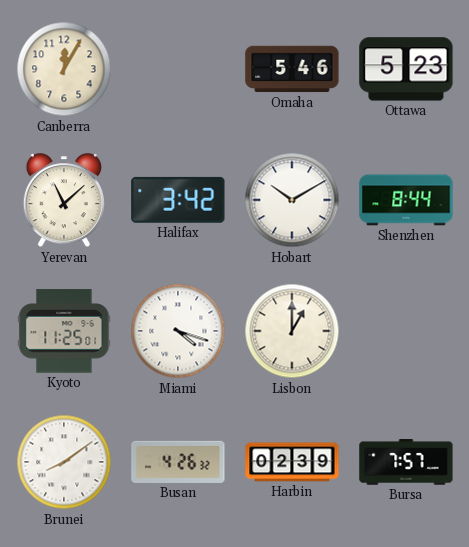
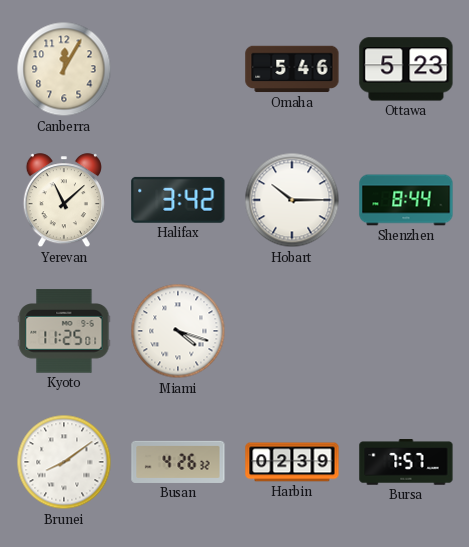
Hobart: 10:10 -> 10:15 (292, 200)
Lisbon: 1:00 -> none (292, 331)
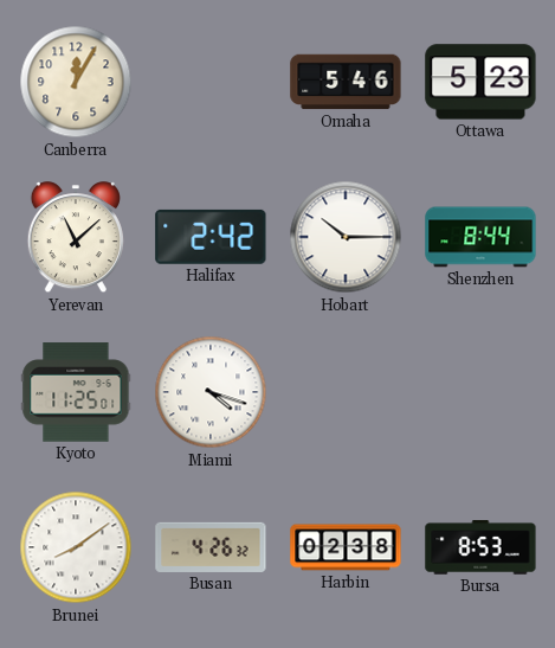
Halifax: 3:42 -> 2:42 (211, 237)
Harbin: 02:39 -> 02:38 (346, 547)
Bursa: 7:57 -> 8:53 (480, 547)
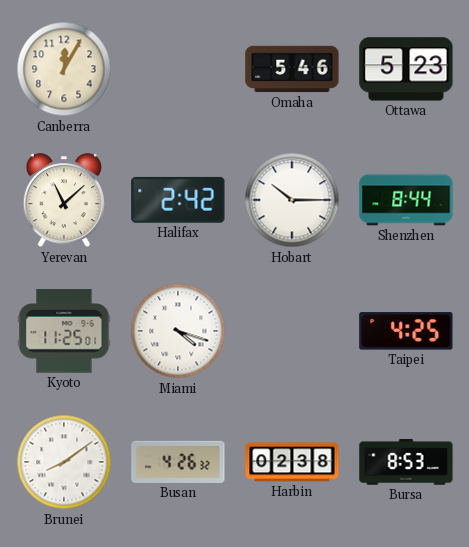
Taipei: none -> 4:25 (406, 331)
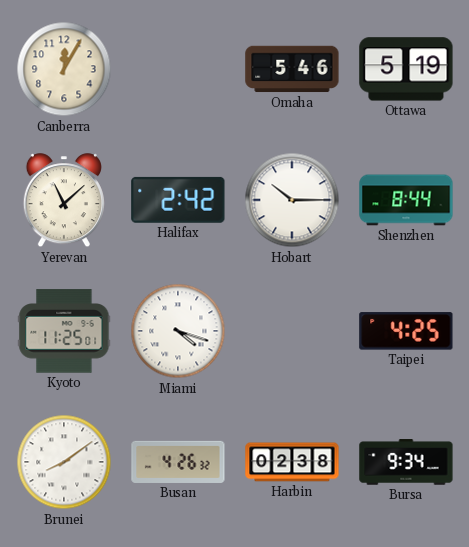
Ottawa: 5:23 -> 5:19 (406, 69)
Bursa: 8:53 -> 9:34 (406, 462)
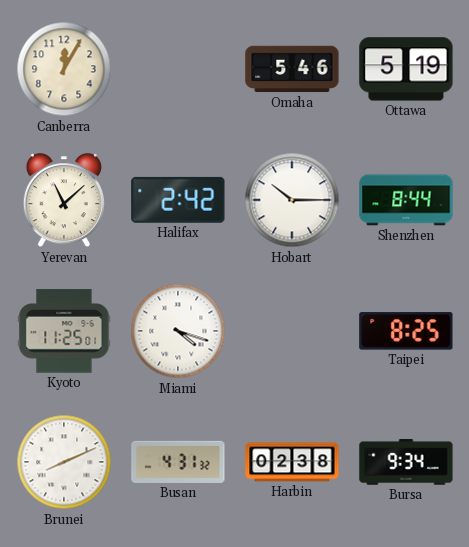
Taipei: 4:25 -> 8:25 (406, 331)
Brunei: 8:09 -> 8:11 (64, 462)
Busan: 4:26 -> 4:31 (178, 462)
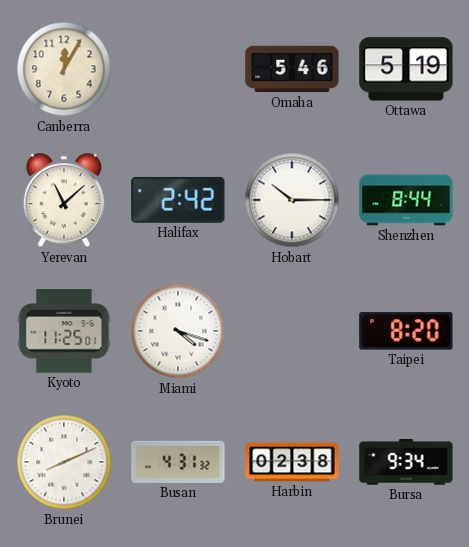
Taipei: 8:25 -> 8:20 (406, 331)
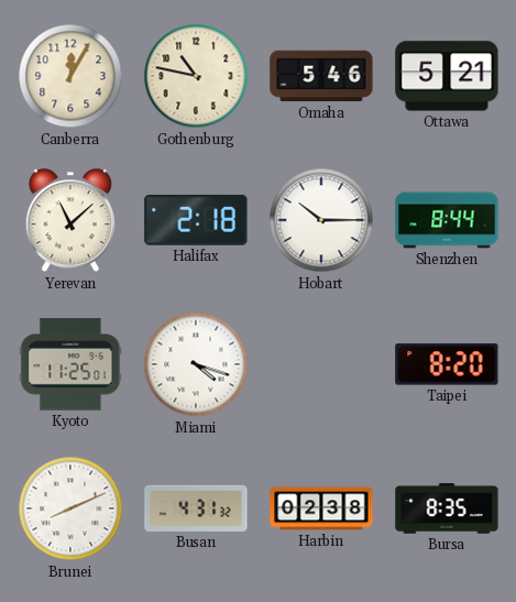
Gothenburg: none -> 10:47 (196, 76)
Ottawa: 5:19 -> 5:21 (447, 76)
Halifax: 2:42 -> 2:18 (196, 220)
Bursa: 9:34 -> 8:35 (447, 508)
